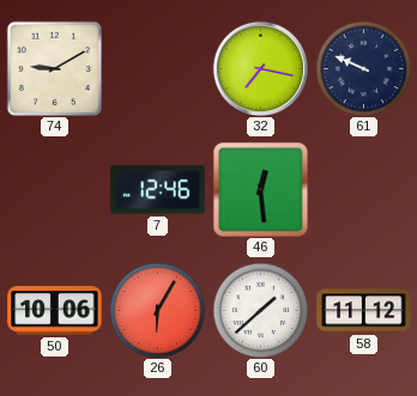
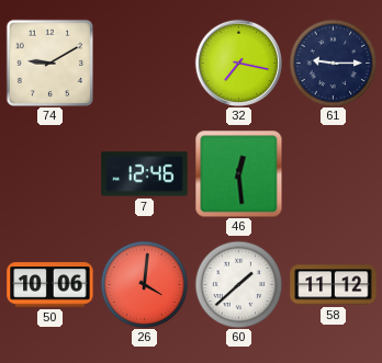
61: 9:49 -> 9:15 (333, 63)
26: 6:05 -> 4:01 (144, 284)
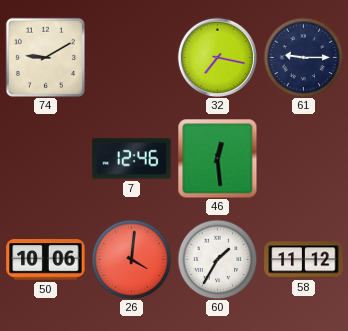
60: 1:38 -> 1:35 (217, 259)
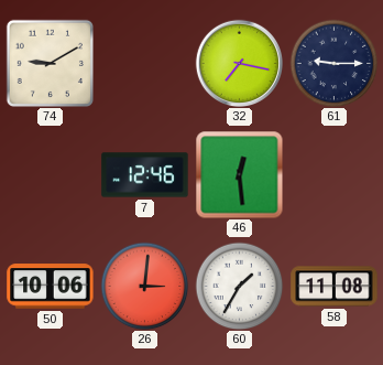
26: 4:01 -> 3:01 (144, 286)
58: 11:12 -> 11:08 (335, 287)
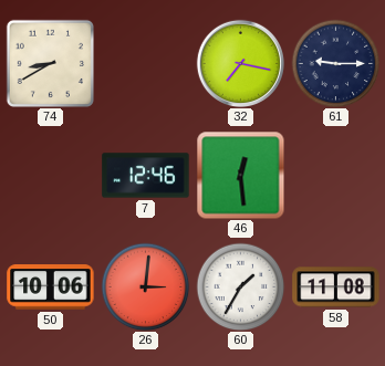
74: 9:10 -> 8:40 (50, 63)
